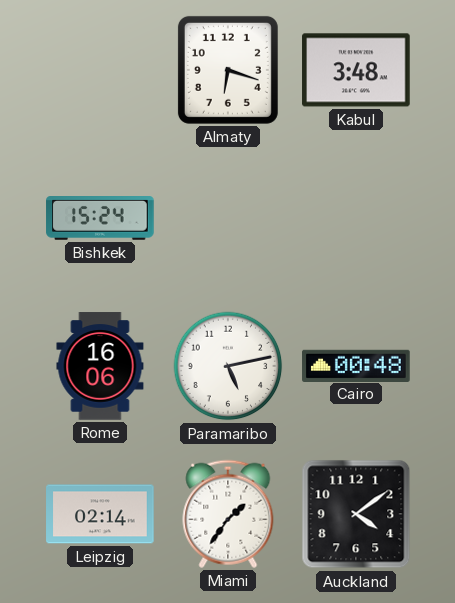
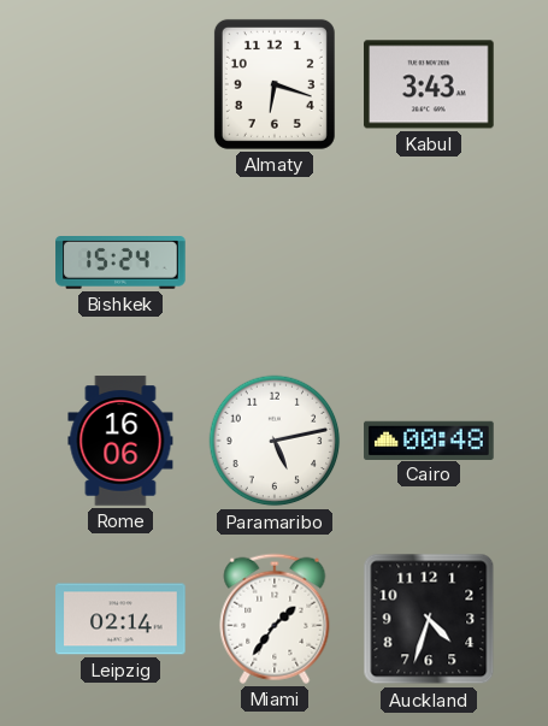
Kabul: 3:48 -> 3:43 (429, 84)
Auckland: 4:09 -> 4:33 (429, 619)
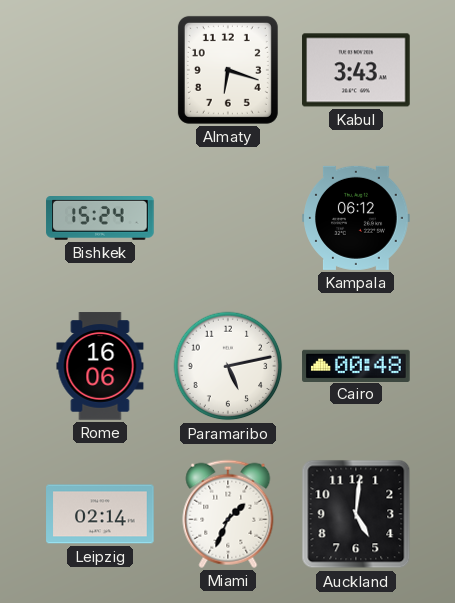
Kampala: none -> 06:12 (356, 218)
Miami: 1:36 -> 1:34 (228, 514)
Auckland: 4:33 -> 5:01 (356, 514)
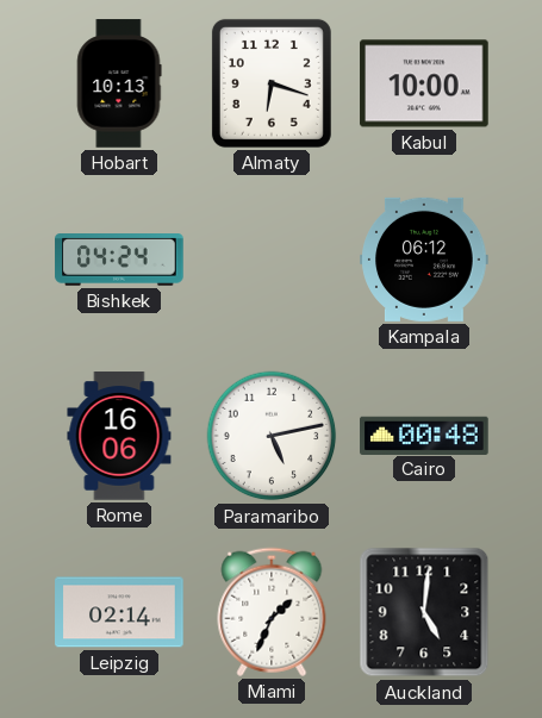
Hobart: none -> 10:13 (119, 83)
Kabul: 3:43 -> 10:00 (424, 83)
Bishkek: 15:24 -> 04:24 (119, 261)
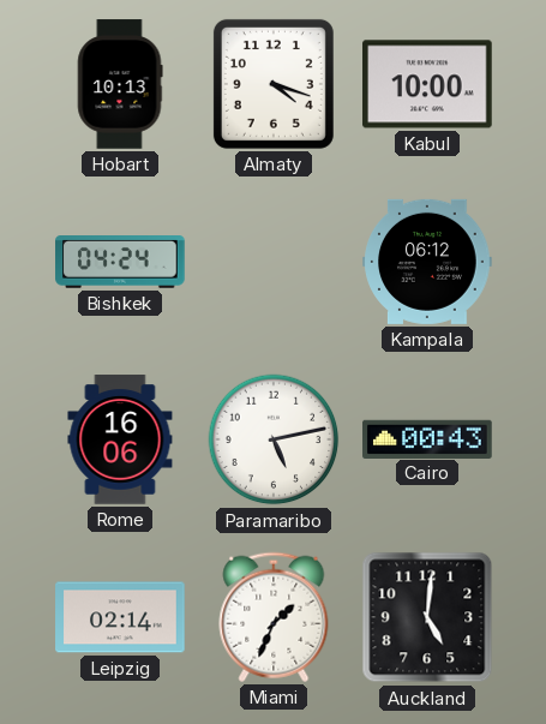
Almaty: 6:18 -> 4:18 (274, 84)
Cairo: 00:48 -> 00:43 (427, 438)
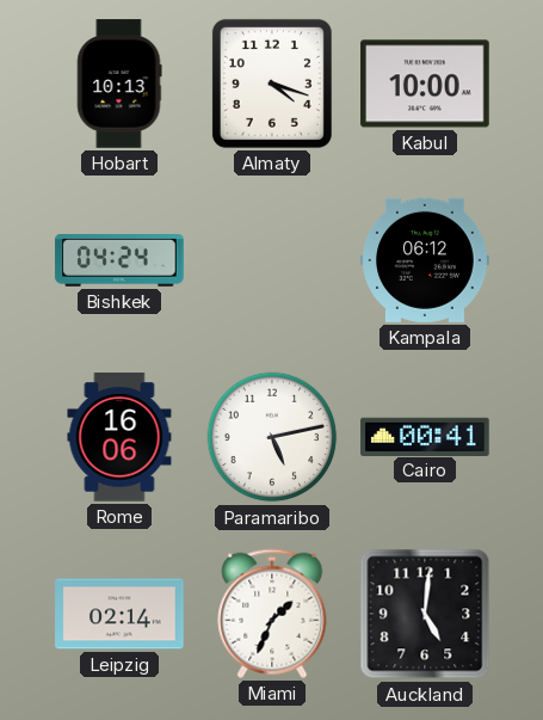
Cairo: 00:43 -> 00:41 (425, 436)
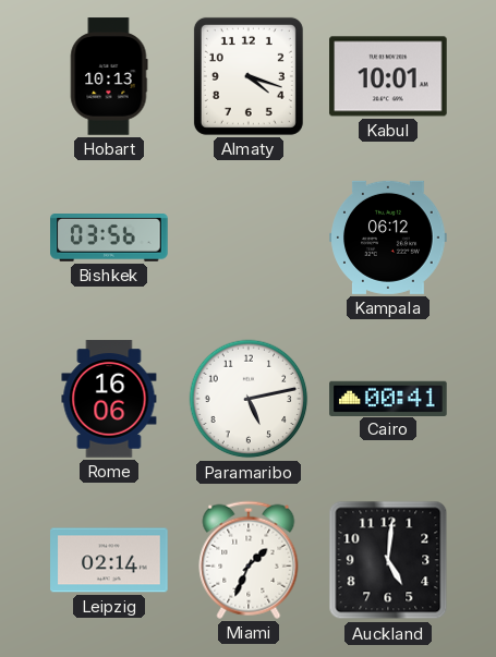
Kabul: 10:00 -> 10:01 (388, 76)
Bishkek: 04:24 -> 03:56 (109, 239)
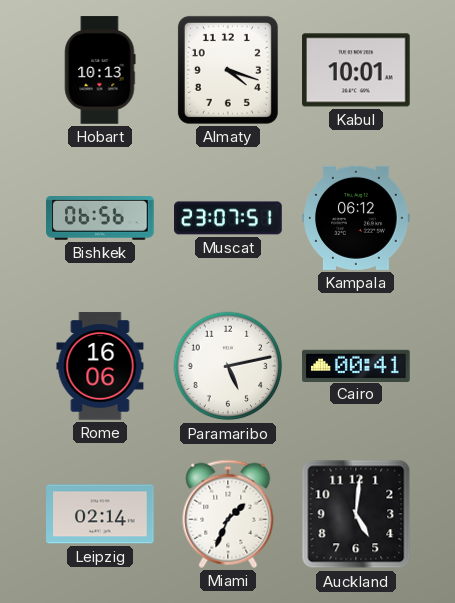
Bishkek: 03:56 -> 06:56 (100, 219)
Muscat: none -> 23:07 (228, 218)
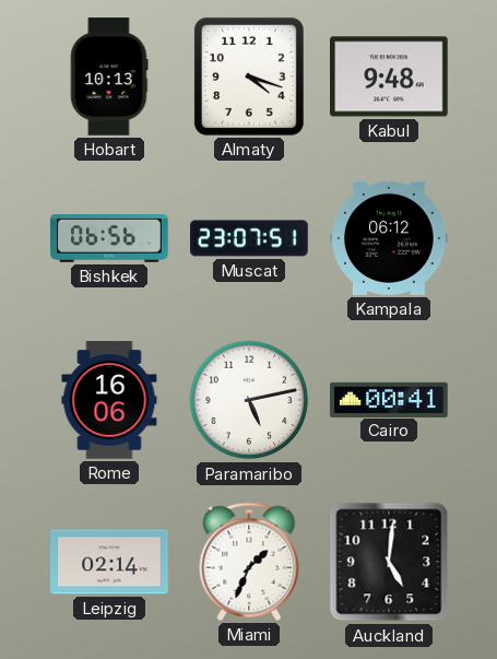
Kabul: 10:01 -> 9:48 (389, 77)
